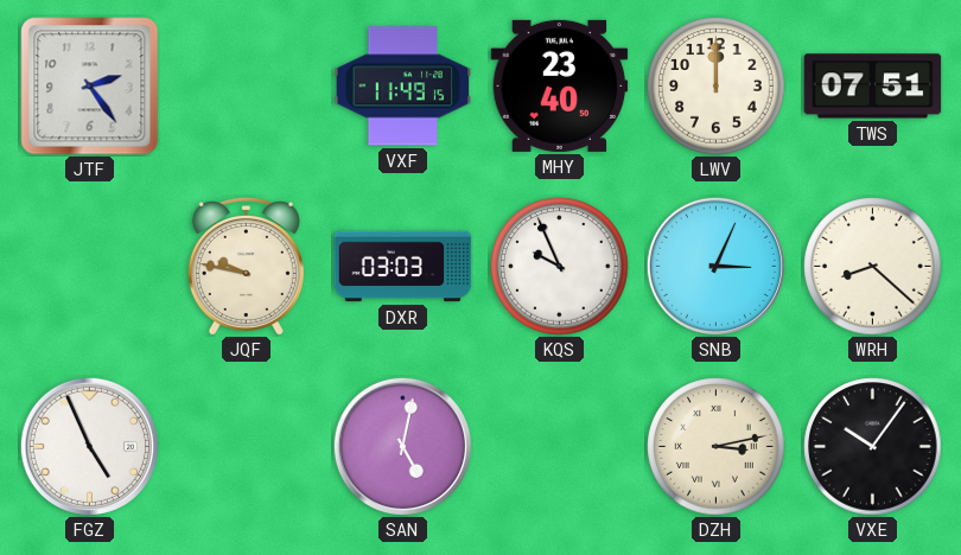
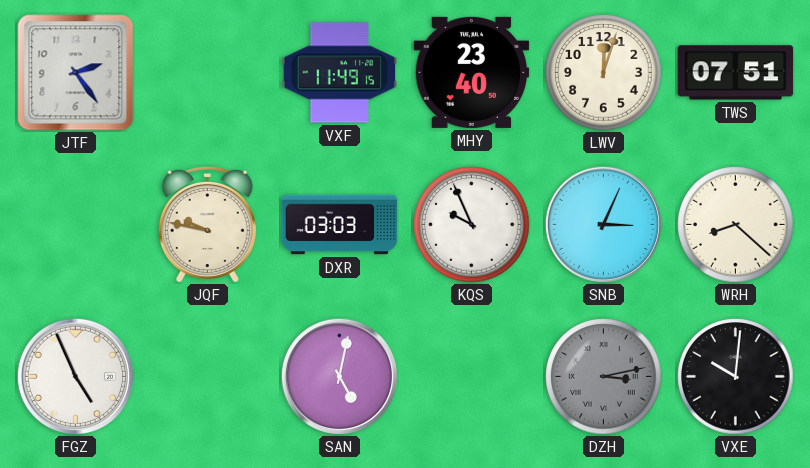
LWV: 12:00 -> 12:03 (604, 73)
DZH dial: cream -> grey (604, 377)
VXE: 10:06 -> 10:01 (736, 377)
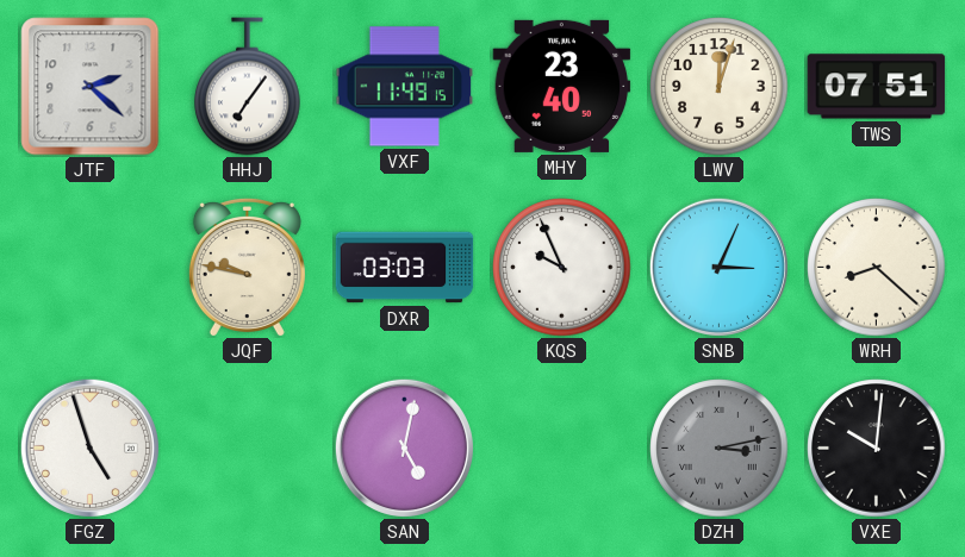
JTF: 2:24 -> 2:22 (91, 87)
HHJ: none -> 7:06 (248, 87)
FGZ: 4:56 -> 4:57 (89, 448)
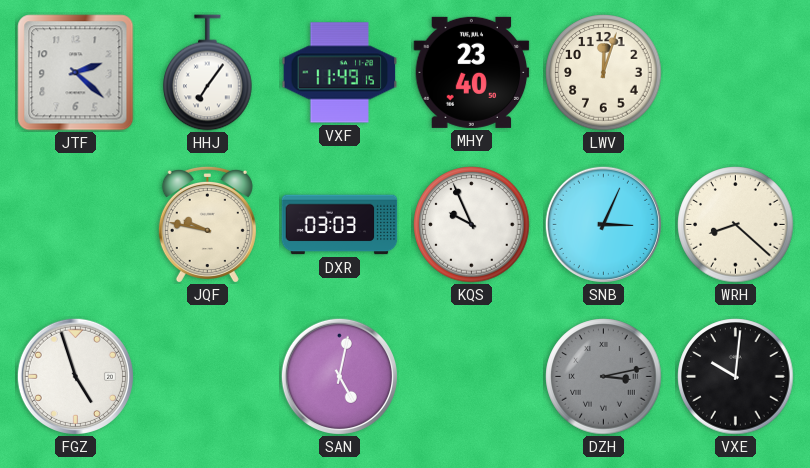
TWS: 07:51 -> none (877, 87)
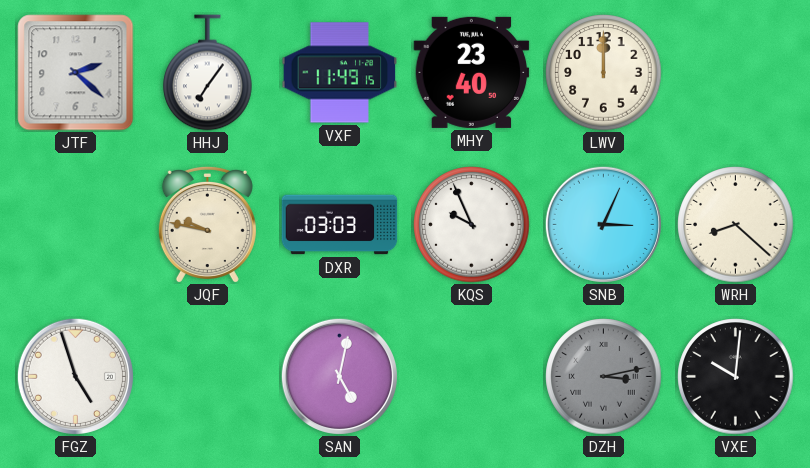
LWV: 12:03 -> 12:00 (604, 73)
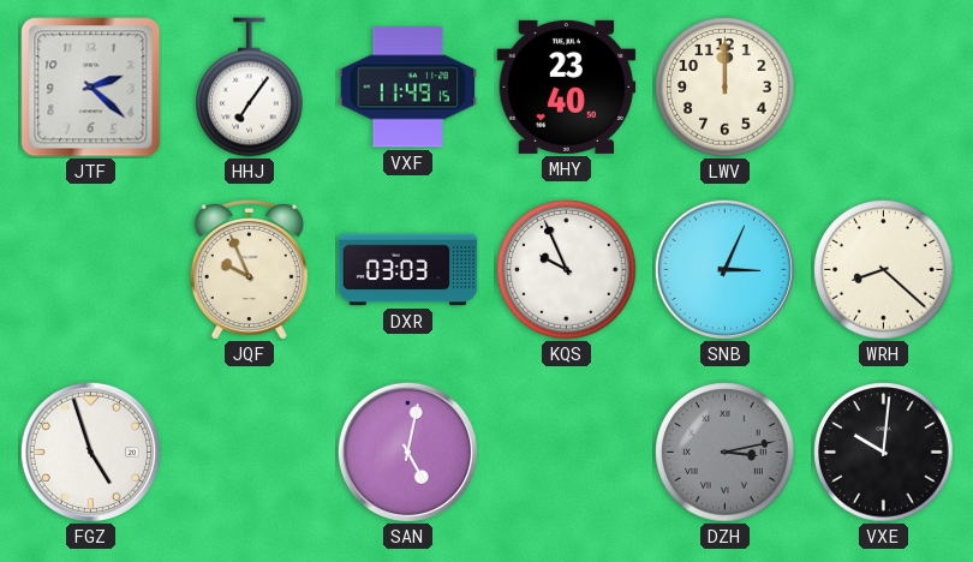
JQF: 9:47 -> 9:56 (249, 269)
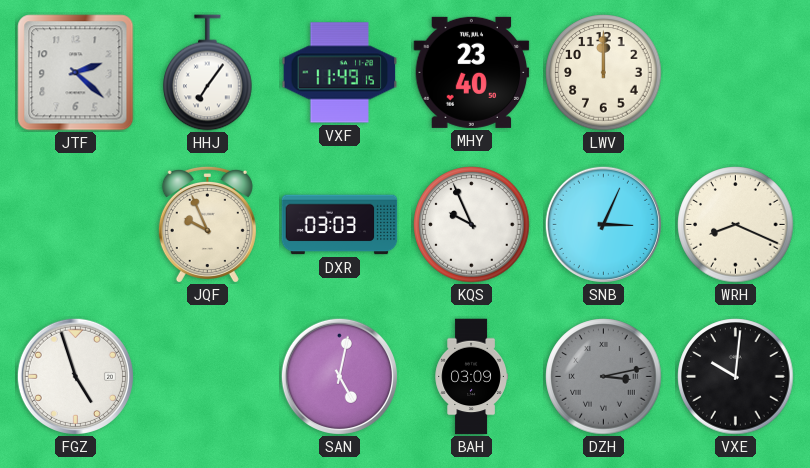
WRH: 8:22 -> 8:19 (736, 225)
BAH: none -> 03:09 (471, 377)
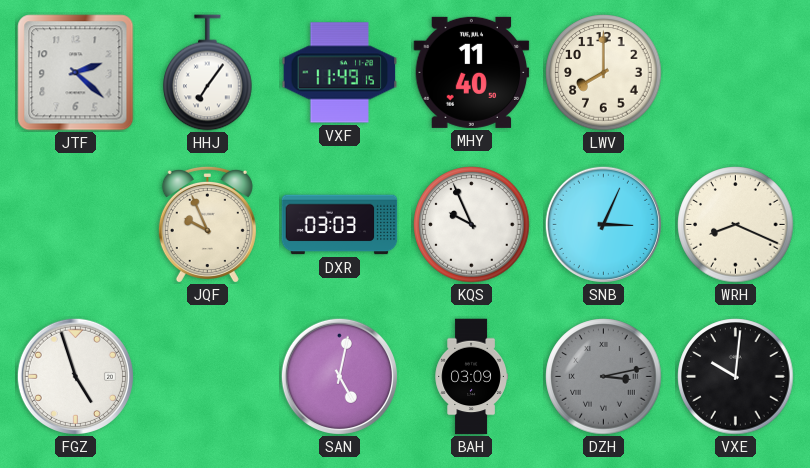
MHY: 23:40 -> 11:40 (472, 72)
LWV: 12:00 -> 8:00 (604, 73)
